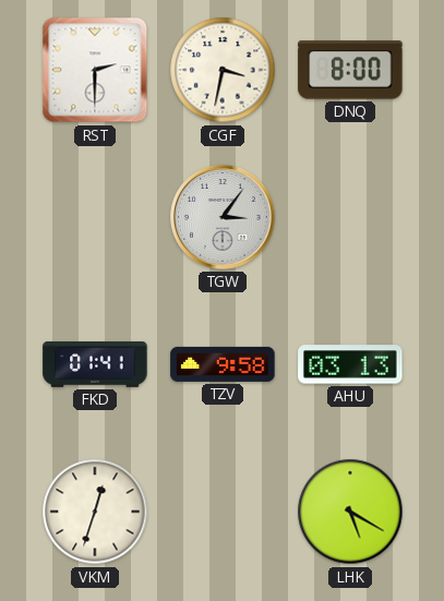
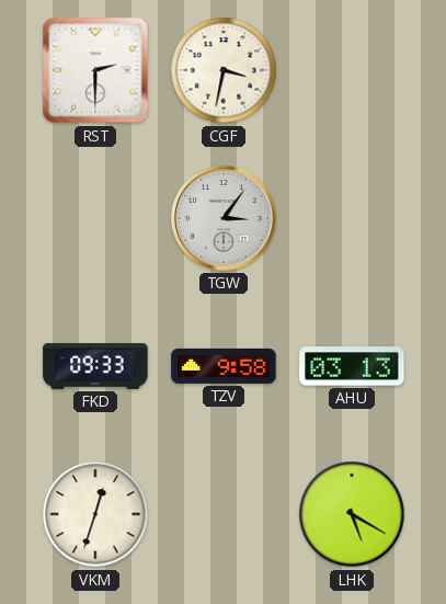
DNQ: 8:00 -> none (350, 70)
FKD: 01:41 -> 09:33 (95, 366)
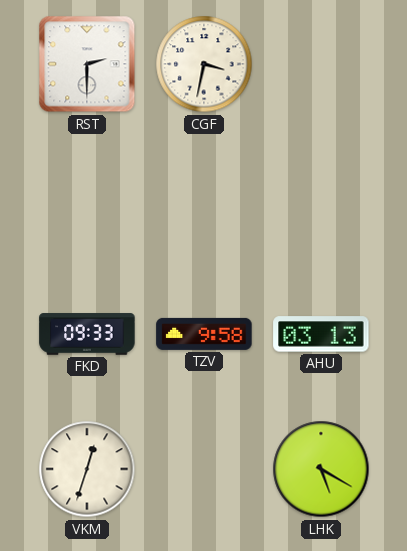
TGW: 3:06 -> none (224, 218)
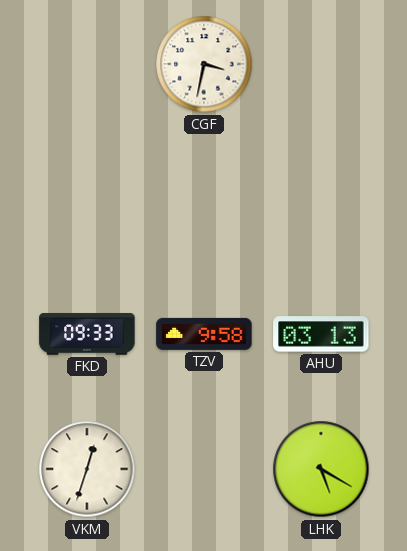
RST: 2:30 -> none (87, 64)
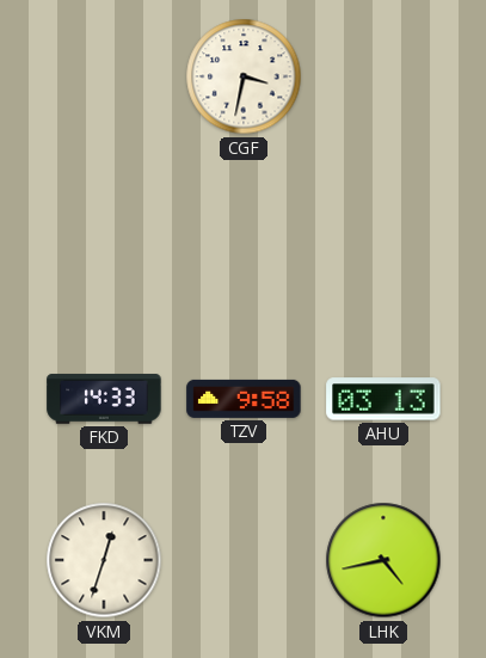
FKD: 09:33 -> 14:33 (104, 399)
LHK: 5:20 -> 4:43 (383, 560)
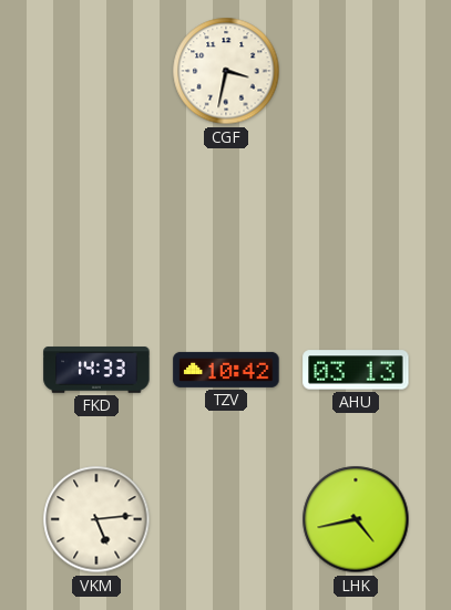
TZV: 9:58 -> 10:42 (226, 370)
VKM: 12:33 -> 5:14 (96, 519)
